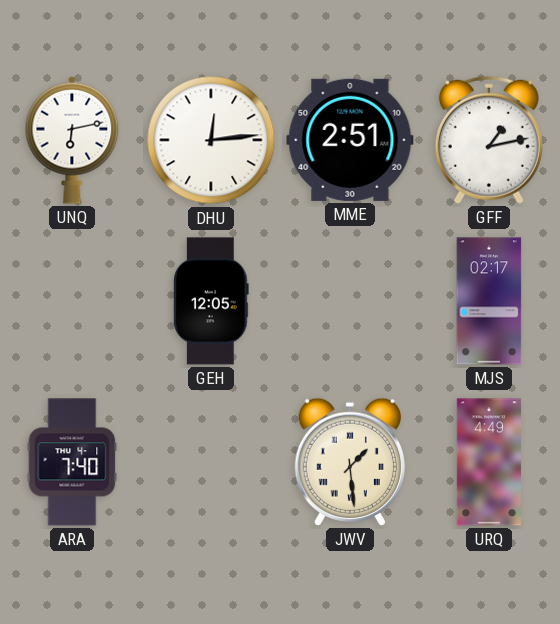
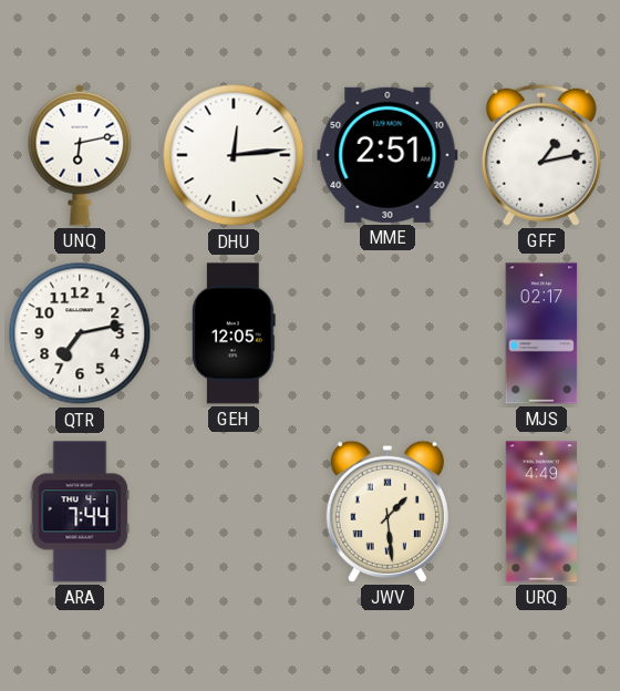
QTR: none -> 7:13 (80, 333)
ARA: 7:40 -> 7:44 (80, 512)
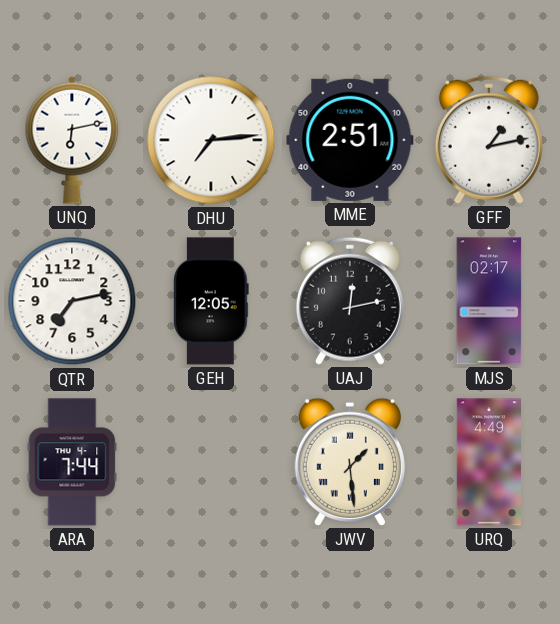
DHU: 12:14 -> 7:14 (211, 140)
UAJ: none -> 12:13 (350, 301)
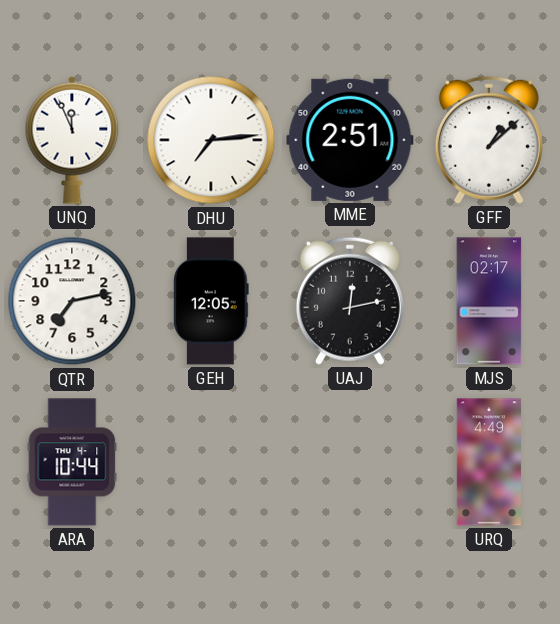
UNQ: 6:13 -> 11:56 (72, 140)
GFF: 1:13 -> 1:08 (489, 140)
ARA: 7:44 -> 10:44 (72, 462)
JWV: 1:29 -> none (350, 462)
